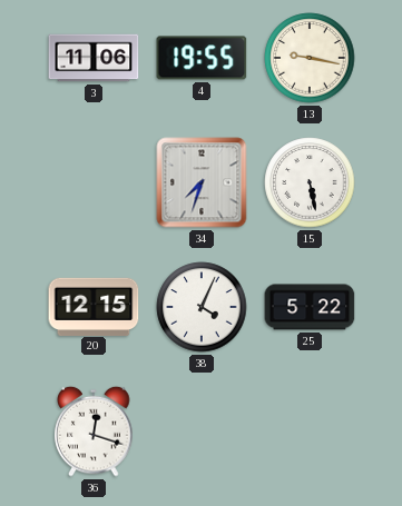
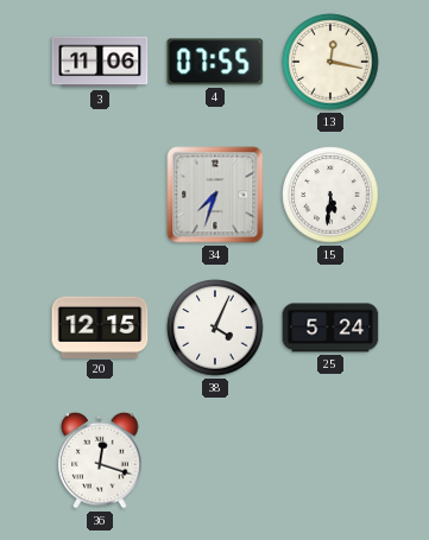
4: 19:55 -> 07:55 (215, 62)
13: 9:17 -> 12:17 (330, 62)
15: 5:28 -> 5:31 (330, 195)
25: 5:22 -> 5:24 (330, 328)
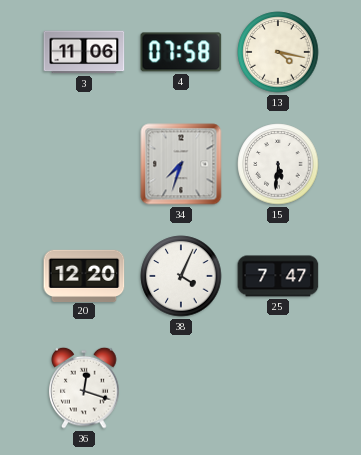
4: 07:55 -> 07:58 (181, 52)
13: 12:17 -> 4:17 (278, 52)
20: 12:15 -> 12:20 (84, 275)
25: 5:24 -> 7:47 (278, 276)
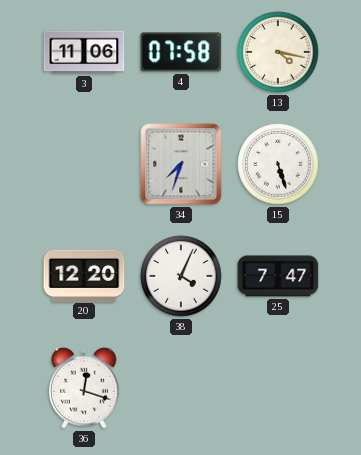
15: 5:31 -> 5:27 (278, 164)
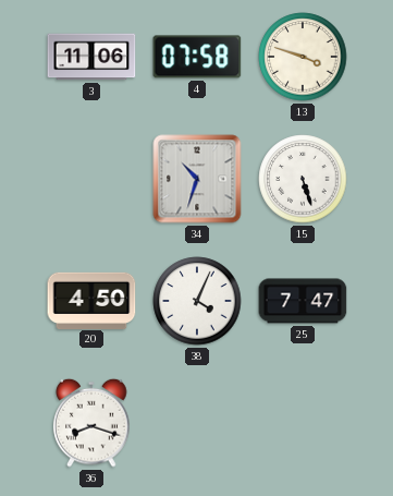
13: 4:17 -> 3:48 (303, 57)
34: 7:33 -> 10:33 (197, 179)
20: 12:20 -> 4:50 (91, 300)
36: 12:18 -> 8:18 (91, 423)
